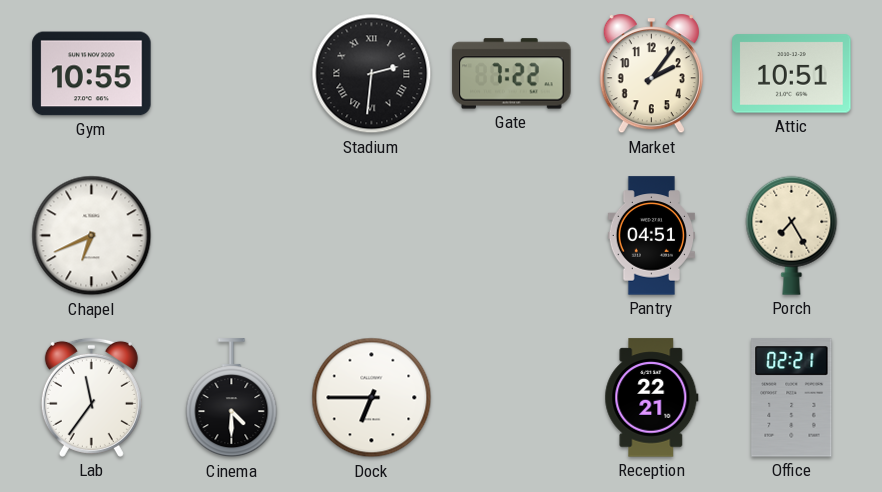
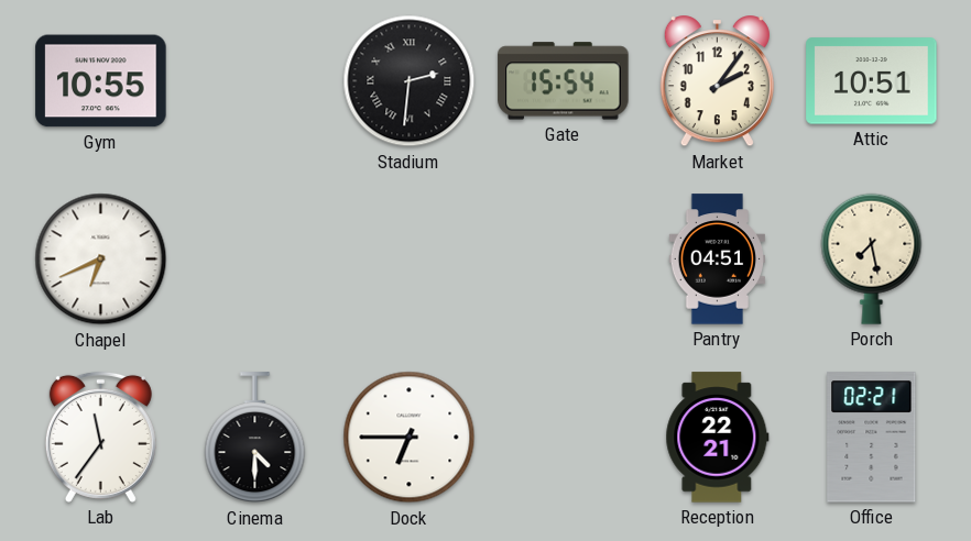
Gate: 7:22 -> 15:54 (564, 81)
Porch: 7:25 -> 7:28 (872, 258)
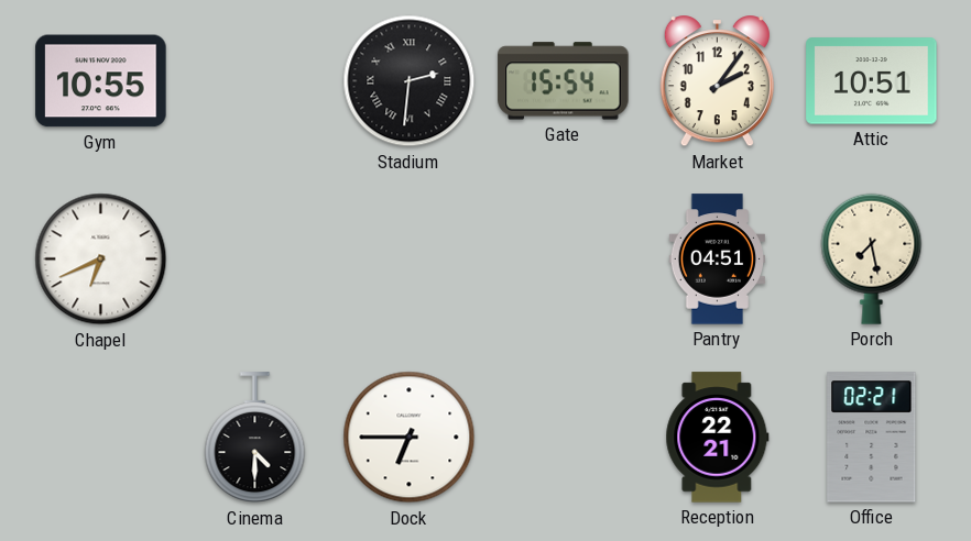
Lab: 11:36 -> none (100, 437)
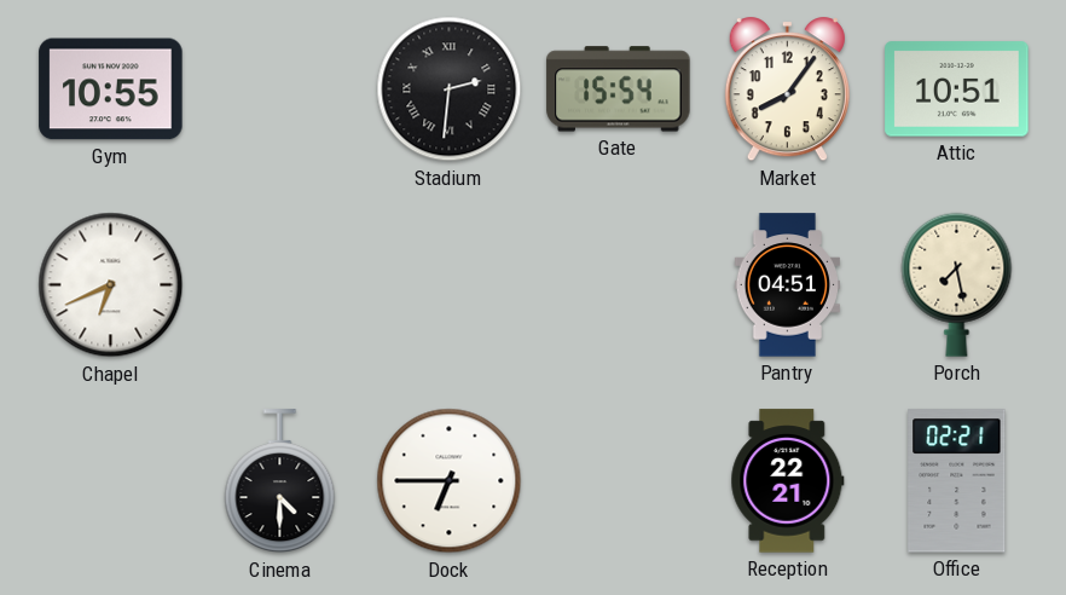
Market: 2:06 -> 8:06 (787, 89)
